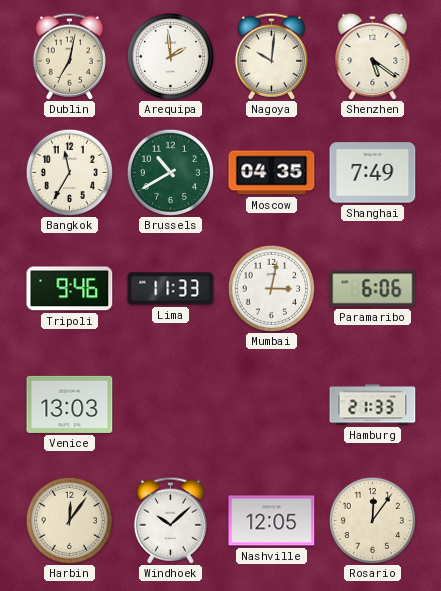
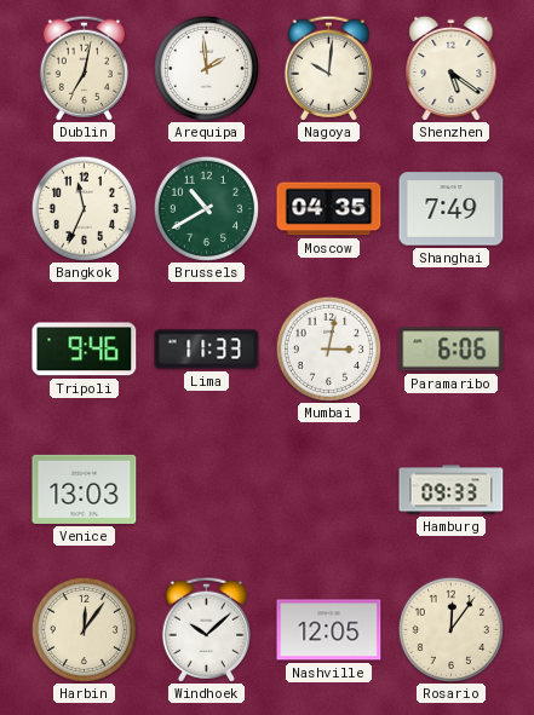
Bangkok: 11:35 -> 11:34 (84, 208)
Hamburg: 21:33 -> 09:33 (452, 490)
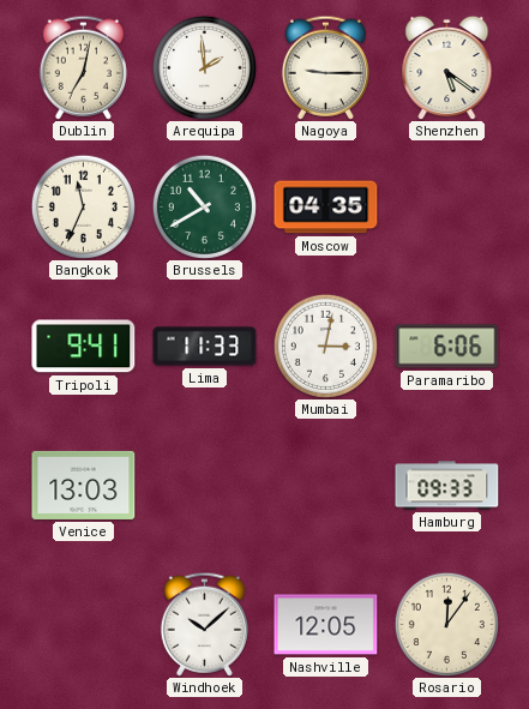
Nagoya: 10:01 -> 9:15 (325, 67)
Shanghai: 7:49 -> none (452, 209)
Tripoli: 9:46 -> 9:41 (84, 347)
Harbin: 12:06 -> none (84, 629)
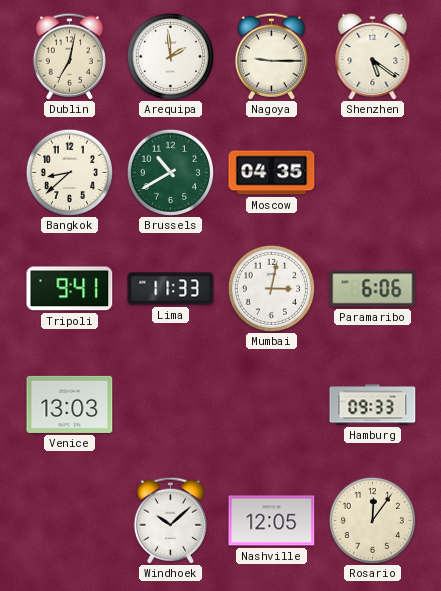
Bangkok: 11:34 -> 8:38 (69, 172)
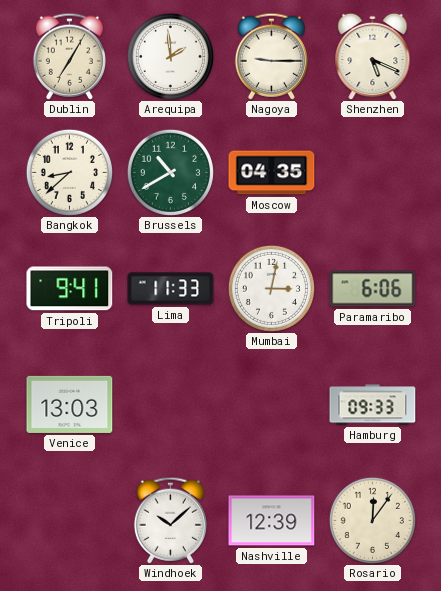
Dublin: 7:02 -> 7:05 (69, 56)
Shenzhen: 5:21 -> 5:19 (373, 56)
Nashville: 12:05 -> 12:39 (272, 521)
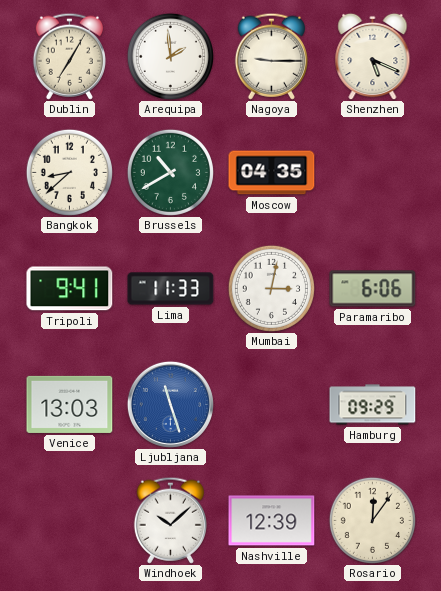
Ljubljana: none -> 11:27 (170, 404)
Hamburg: 09:33 -> 09:29 (373, 405)
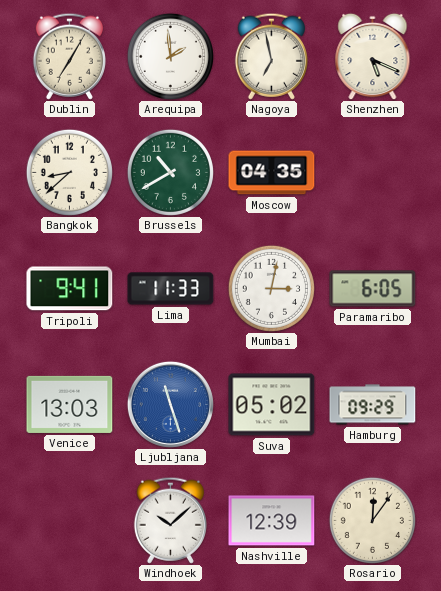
Nagoya: 9:15 -> 6:58 (271, 56)
Paramaribo: 6:06 -> 6:05 (373, 289)
Suva: none -> 05:02 (272, 405)
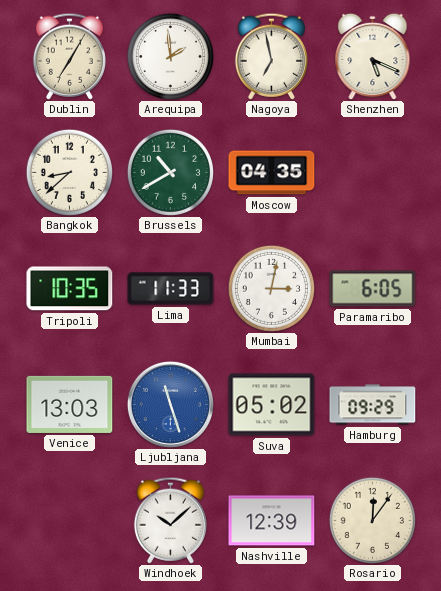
Tripoli: 9:41 -> 10:35 (70, 289)
